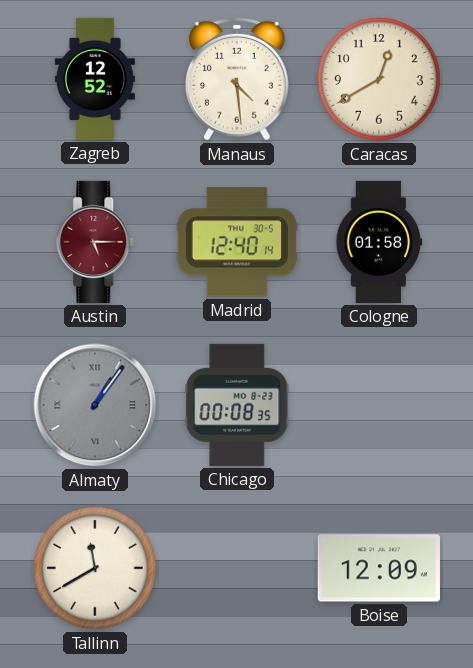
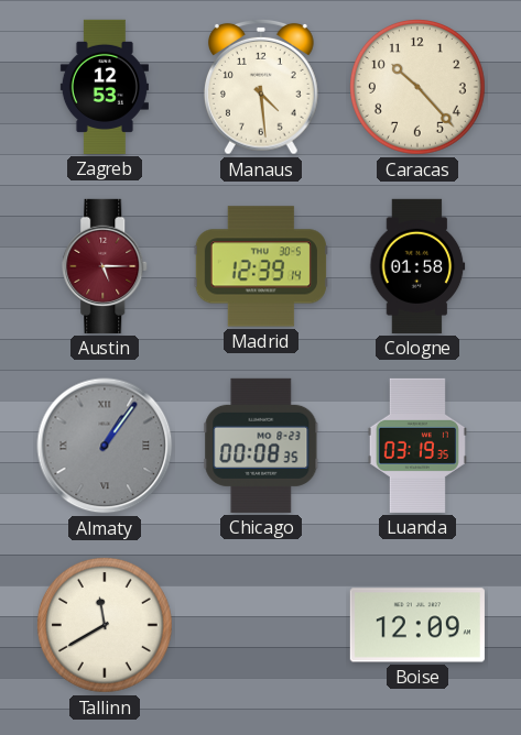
Zagreb: 12:52 -> 12:53 (105, 87)
Caracas: 12:40 -> 10:23 (419, 88)
Madrid: 12:40 -> 12:39 (261, 266)
Luanda: none -> 03:19 (417, 446)
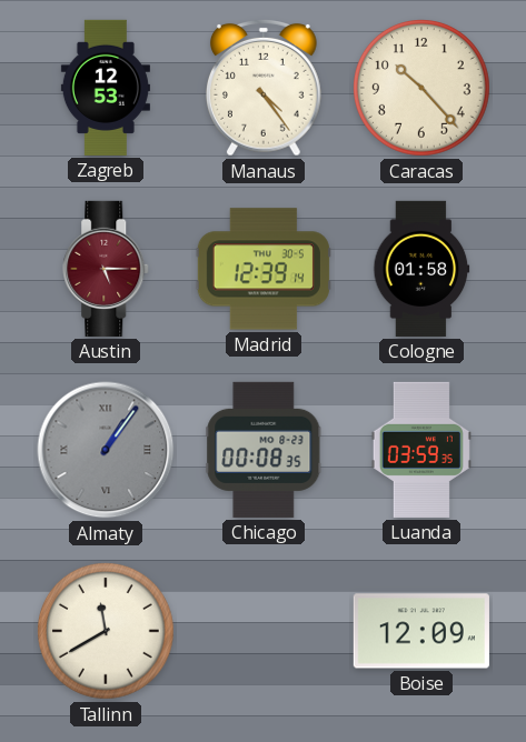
Manaus: 4:29 -> 4:24 (265, 88)
Luanda: 03:19 -> 03:59 (421, 450)
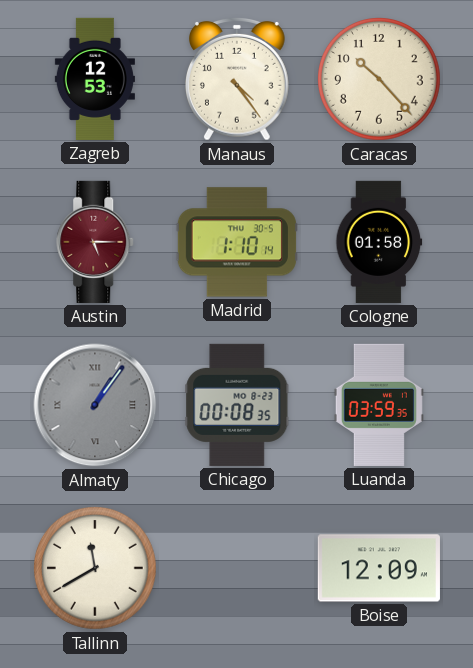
Madrid: 12:39 -> 1:10 (237, 242)
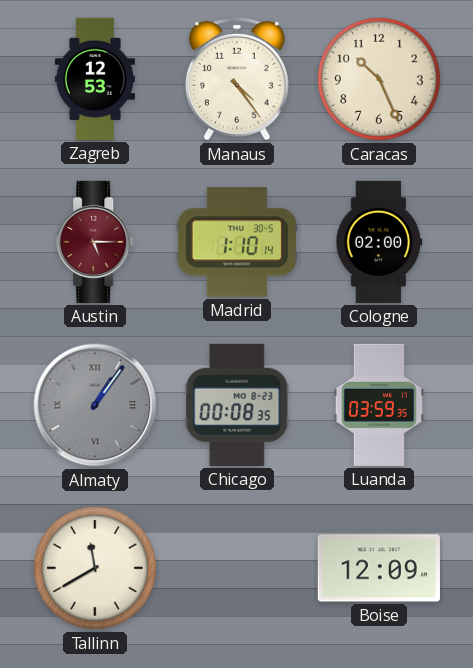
Caracas: 10:23 -> 10:26 (380, 80)
Cologne: 01:58 -> 02:00 (379, 242)
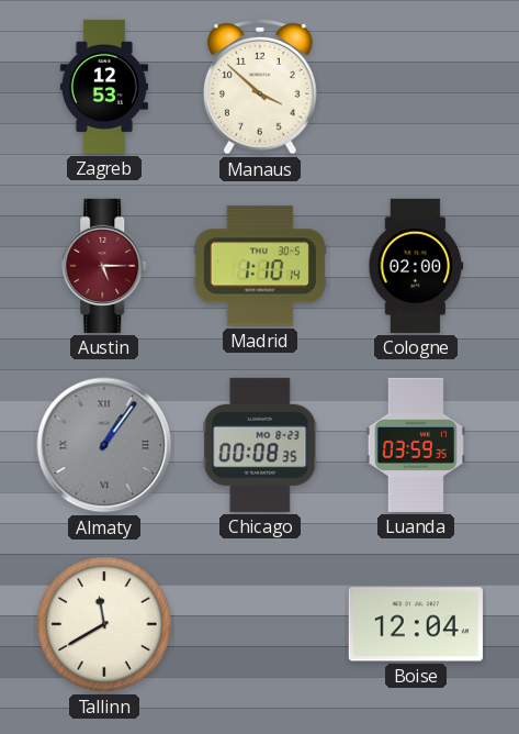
Manaus: 4:24 -> 3:52 (261, 87)
Caracas: 10:26 -> none (380, 80)
Boise: 12:09 -> 12:04 (416, 624)
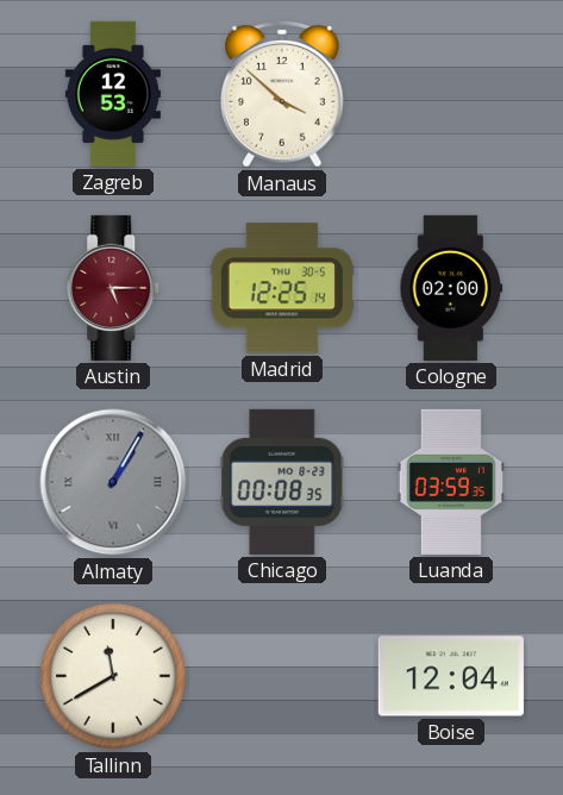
Madrid: 1:10 -> 12:25 (282, 288)
Almaty: 1:06 -> 1:05 (113, 482)
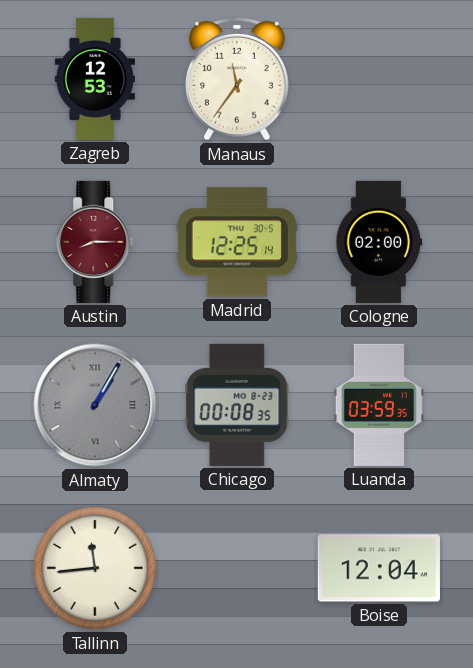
Manaus: 3:52 -> 11:36 (238, 79)
Austin: 5:15 -> 8:15 (96, 242)
Tallinn: 11:40 -> 11:44 (96, 569)
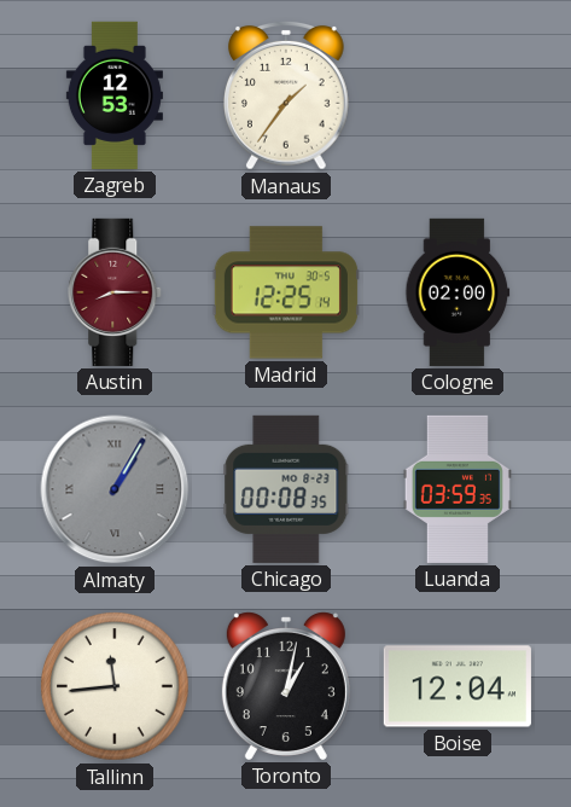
Manaus: 11:36 -> 1:36 (287, 95)
Toronto: none -> 1:02 (286, 686)
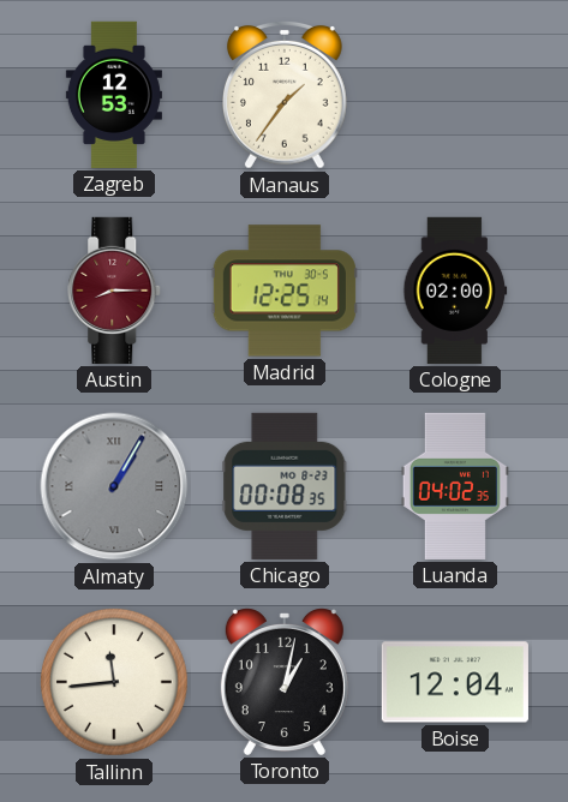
Luanda: 03:59 -> 04:02 (455, 486)
